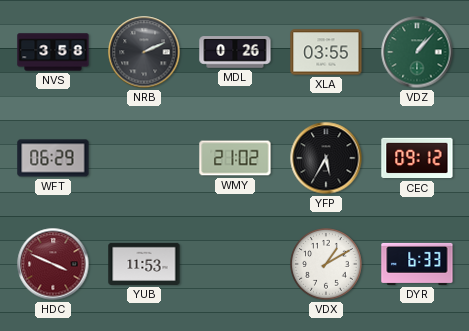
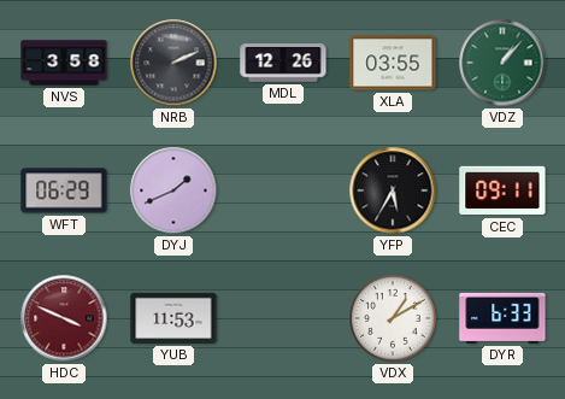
MDL: 0:26 -> 12:26 (283, 63)
DYJ: none -> 1:41 (173, 190)
WMY: 21:02 -> none (235, 158)
CEC: 09:12 -> 09:11 (502, 190)
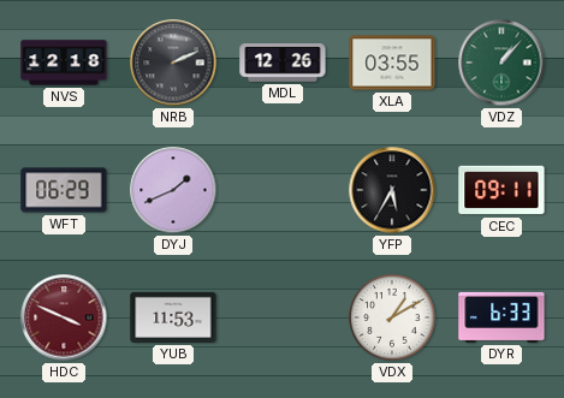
NVS: 3:58 -> 12:18 (64, 63)
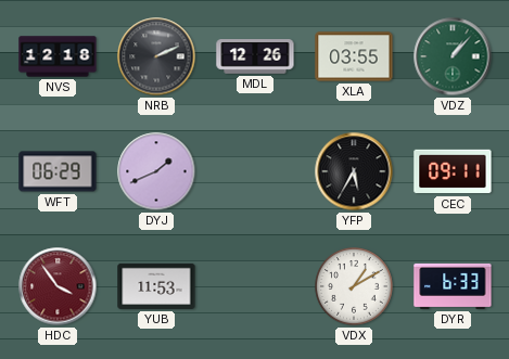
HDC: 3:49 -> 3:54 (58, 286)
